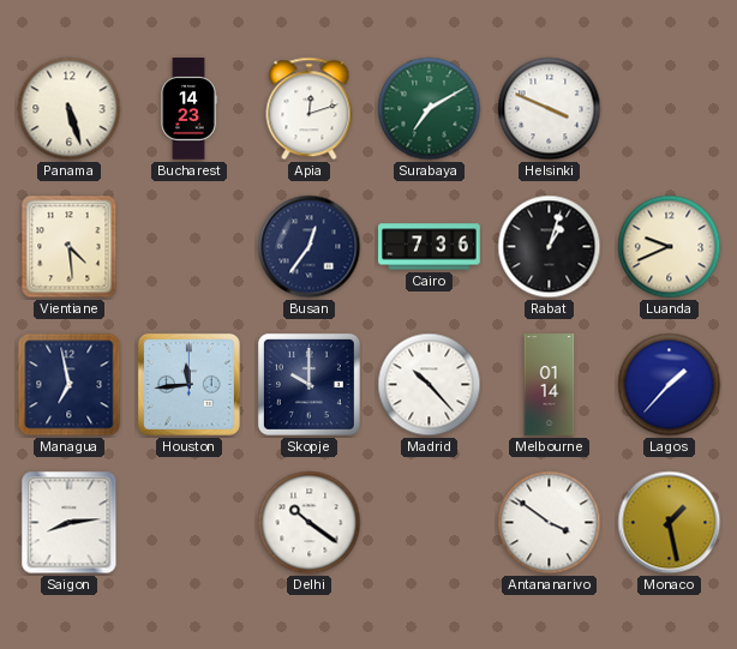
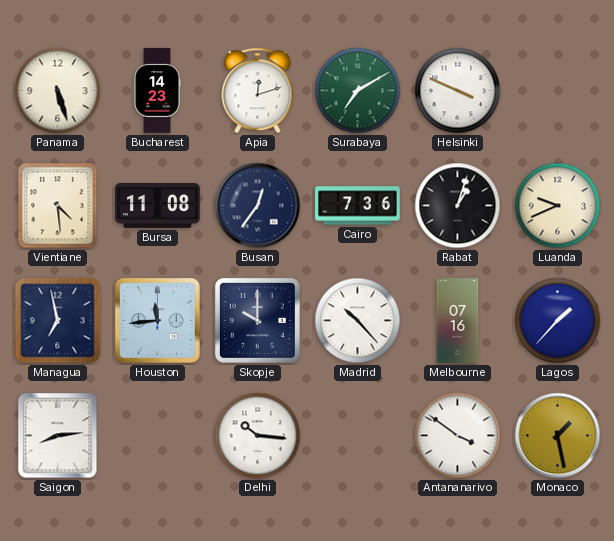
Bursa: none -> 11:08 (158, 206)
Melbourne: 01:14 -> 07:16 (458, 321)
Delhi: 10:21 -> 10:16 (258, 436)
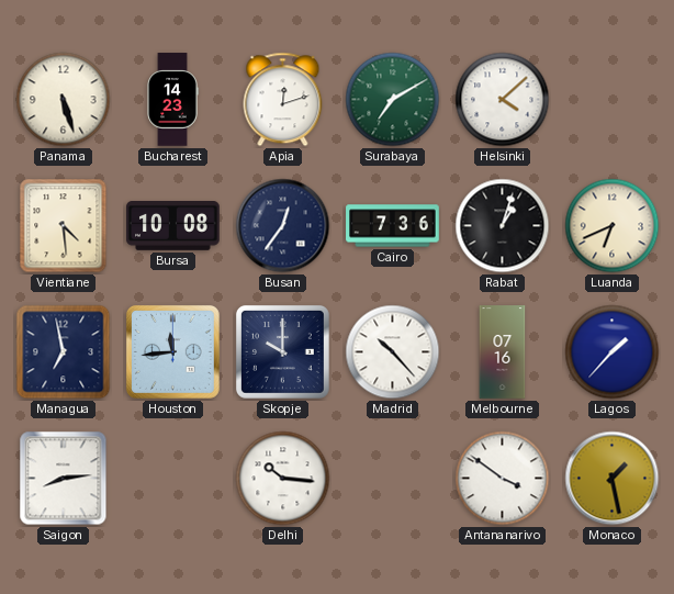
Helsinki: 3:49 -> 4:08 (503, 100)
Bursa: 11:08 -> 10:08 (173, 226)
Luanda: 9:41 -> 6:41 (613, 226)
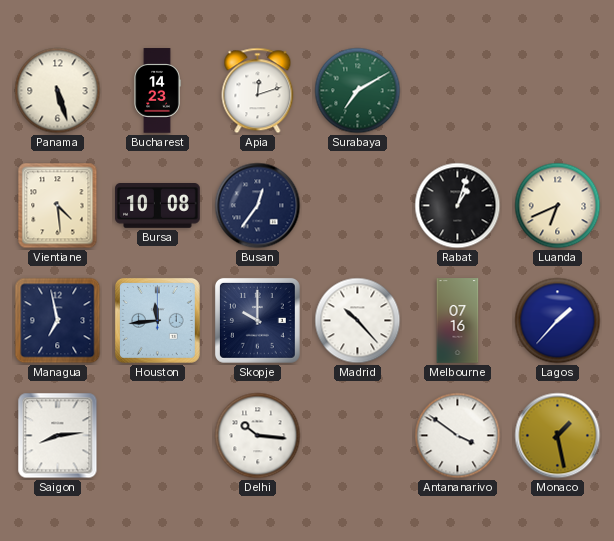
Helsinki: 4:08 -> none (503, 100)
Cairo: 7:36 -> none (393, 226)
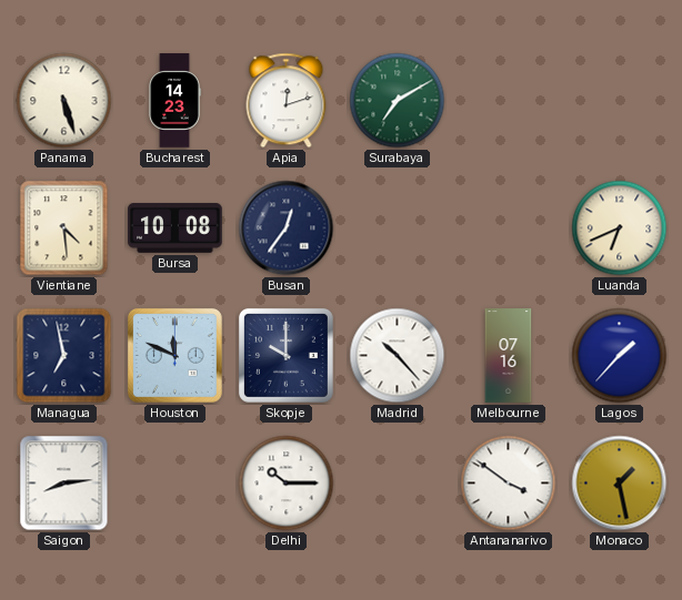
Rabat: 1:03 -> none (458, 206)
Houston: 11:44 -> 11:49 (174, 355)
Delhi: 10:16 -> 10:15 (287, 484)
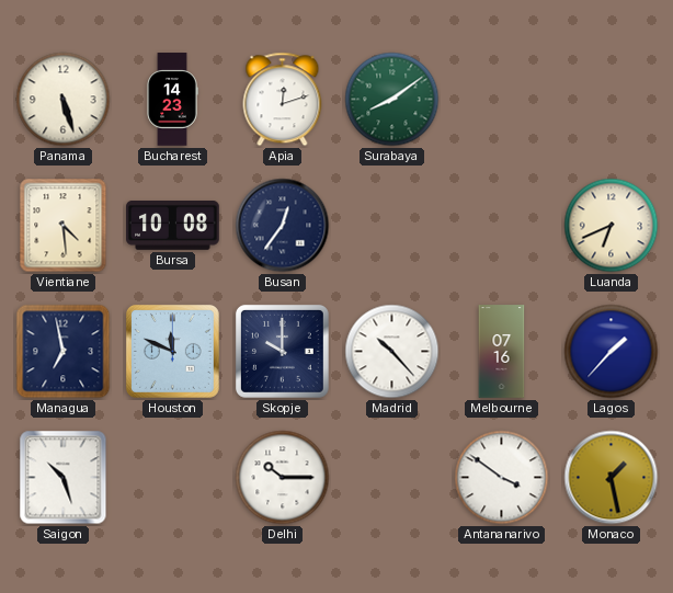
Surabaya: 7:10 -> 8:09 (392, 100)
Saigon: 8:14 -> 10:27 (64, 478)
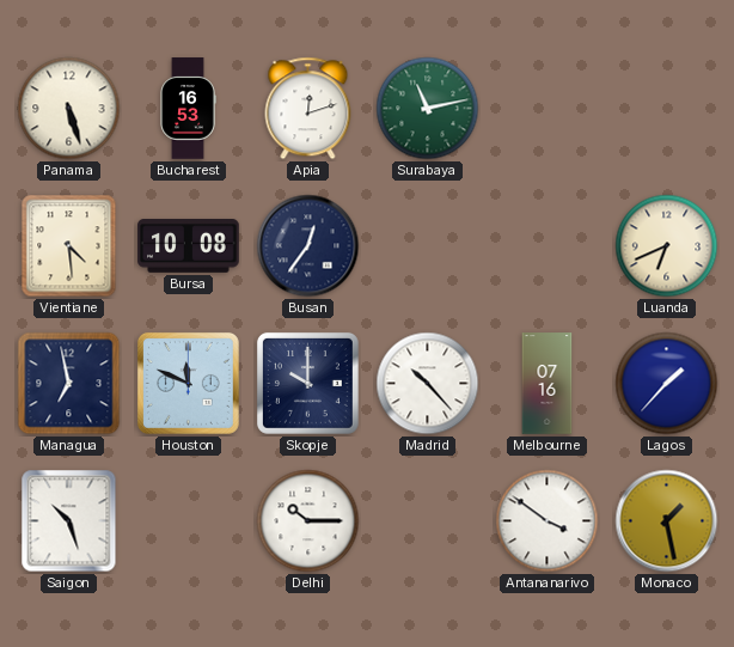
Bucharest: 14:23 -> 16:53 (188, 109)
Surabaya: 8:09 -> 11:13 (428, 109)
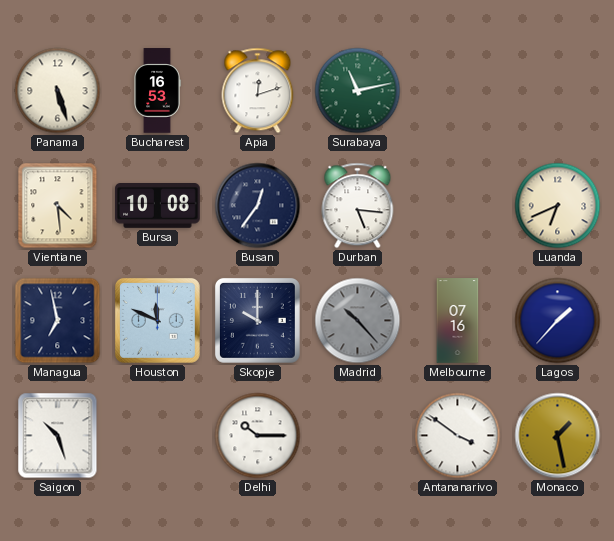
Durban: none -> 5:16 (358, 206)
Madrid dial: white -> grey (358, 321)
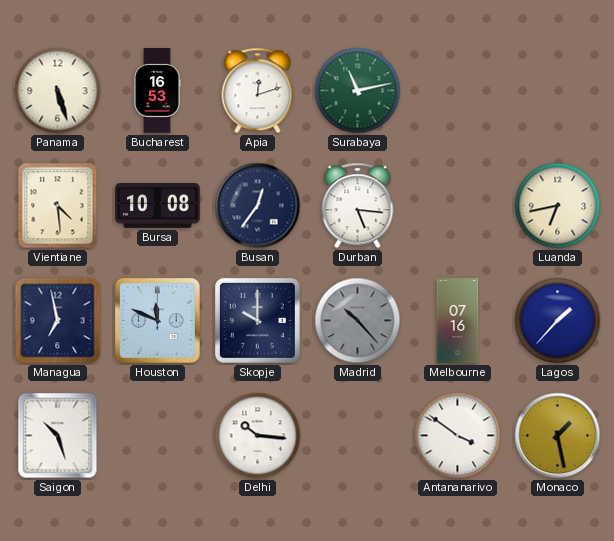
Luanda: 6:41 -> 6:43 (558, 206)
Delhi: 10:15 -> 10:16 (258, 436)
